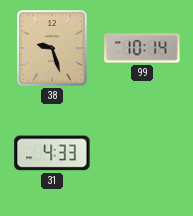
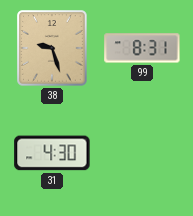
99: 10:14 -> 8:31 (142, 48)
31: 4:33 -> 4:30 (52, 153)
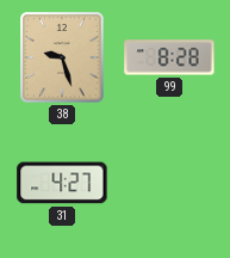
99: 8:31 -> 8:28 (169, 57)
31: 4:30 -> 4:27 (62, 183)
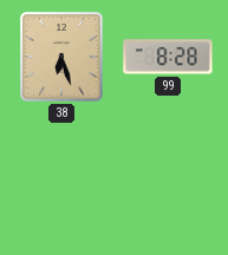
38: 9:27 -> 6:27 (61, 57)
31: 4:27 -> none (62, 183)
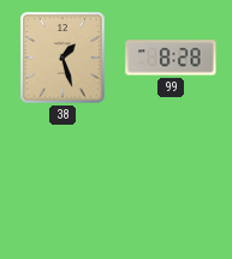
38: 6:27 -> 1:27 (63, 58)
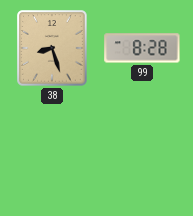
38: 1:27 -> 8:27 (52, 48)
